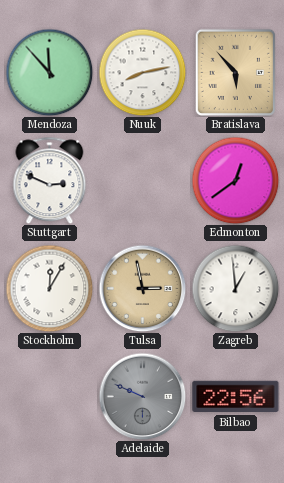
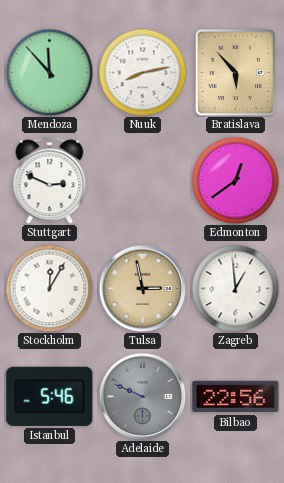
Istanbul: none -> 5:46 (50, 396)
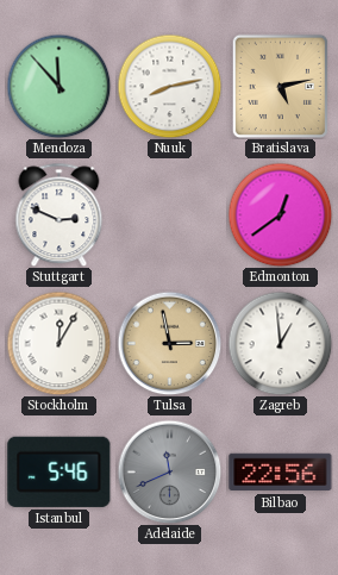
Bratislava: 5:53 -> 5:13 (280, 86)
Adelaide: 9:49 -> 11:41 (169, 471)
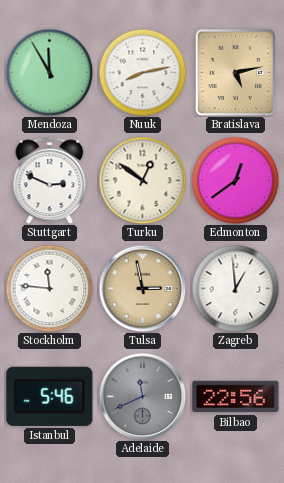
Mendoza: 11:53 -> 11:55 (49, 72)
Turku: none -> 12:51 (142, 180)
Stockholm: 12:05 -> 11:46 (49, 288)
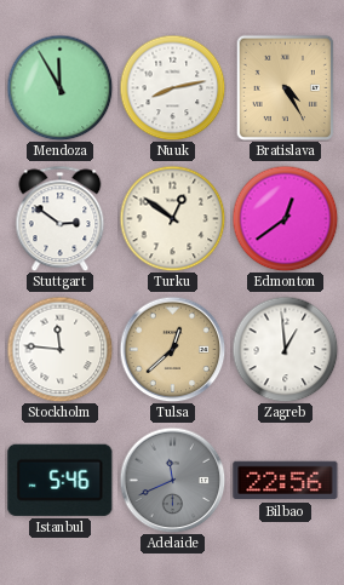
Bratislava: 5:13 -> 4:25 (285, 87)
Stuttgart: 2:49 -> 2:51 (61, 218)
Tulsa: 2:58 -> 12:38 (172, 349)
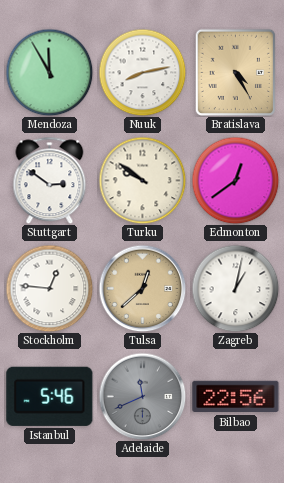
Turku: 12:51 -> 9:51 (142, 180)
Stockholm: 11:46 -> 12:46 (49, 288)
Zagreb: 12:59 -> 1:02 (235, 288)
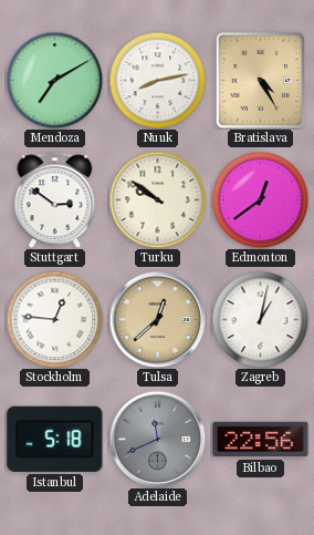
Mendoza: 11:55 -> 7:10 (54, 80)
Istanbul: 5:46 -> 5:18 (55, 439)
